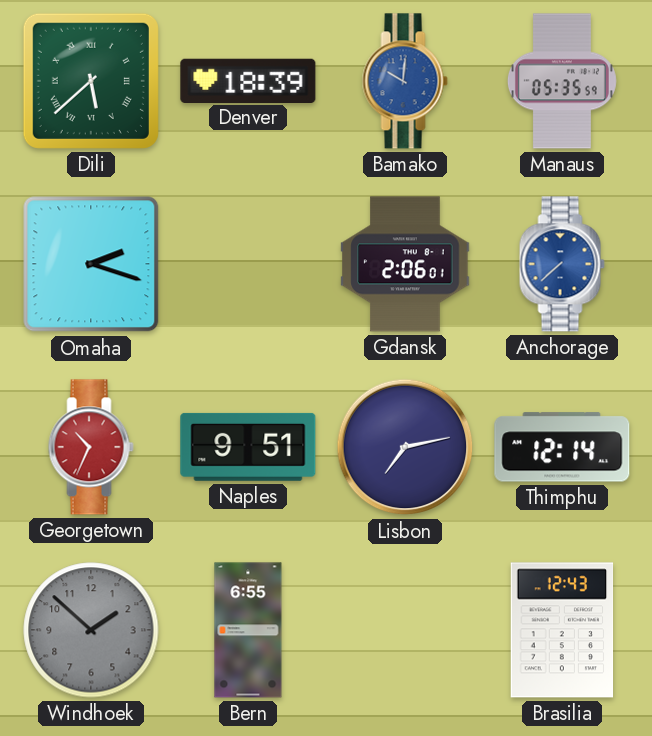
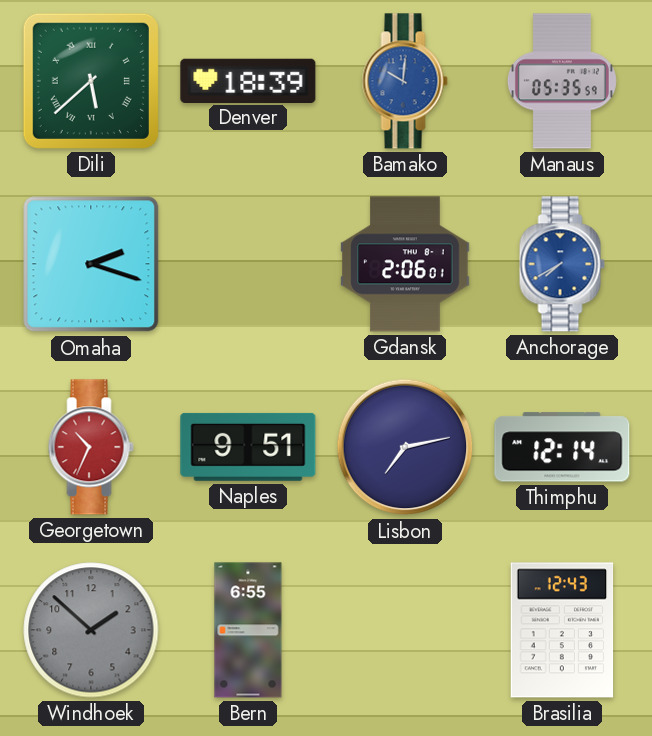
Anchorage: 7:38 -> 7:40 (562, 264)
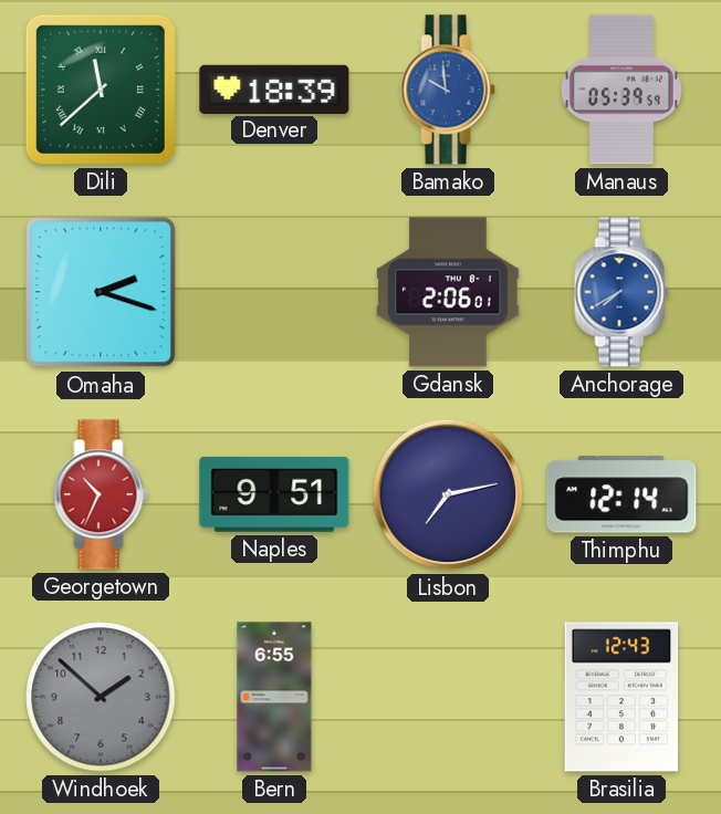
Dili: 5:38 -> 11:38 (101, 90)
Bamako: 10:01 -> 9:59 (448, 90)
Manaus: 05:35 -> 05:39 (621, 90)
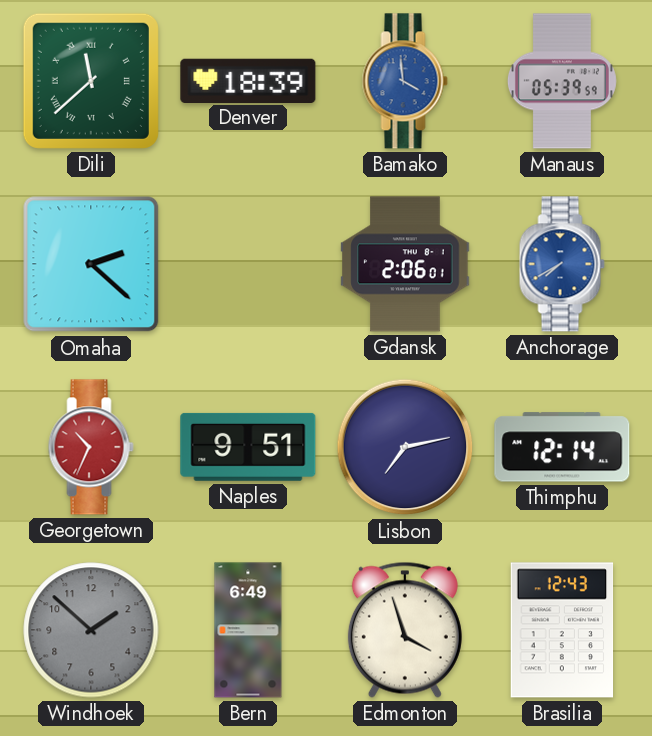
Bamako: 9:59 -> 3:59 (405, 81)
Omaha: 2:18 -> 2:22 (91, 264)
Bern: 6:55 -> 6:49 (248, 630)
Edmonton: none -> 3:57 (405, 630)
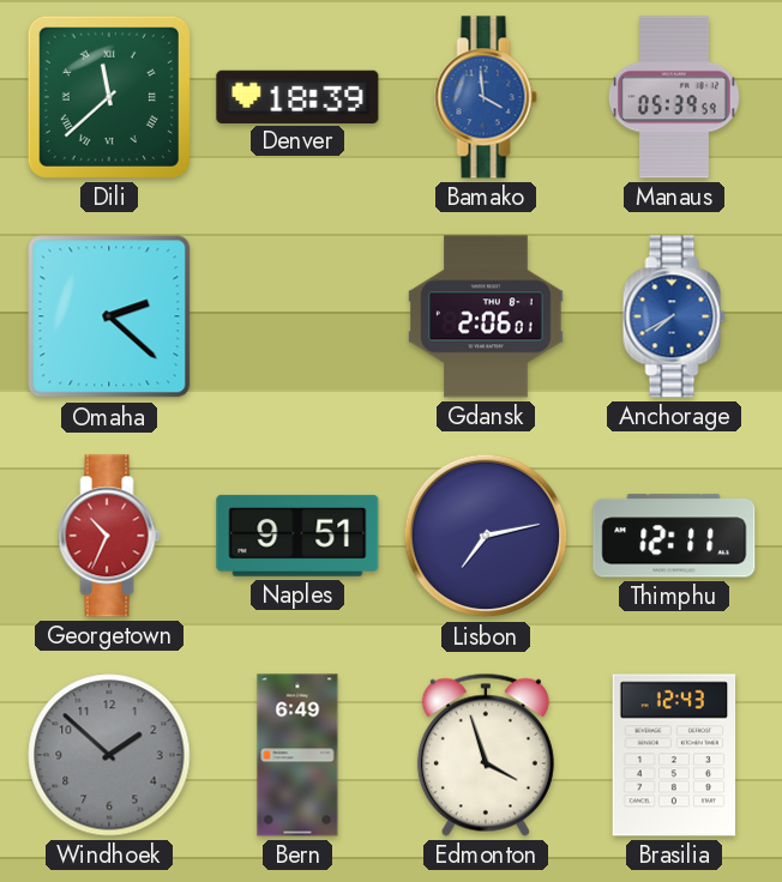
Thimphu: 12:14 -> 12:11 (674, 536)
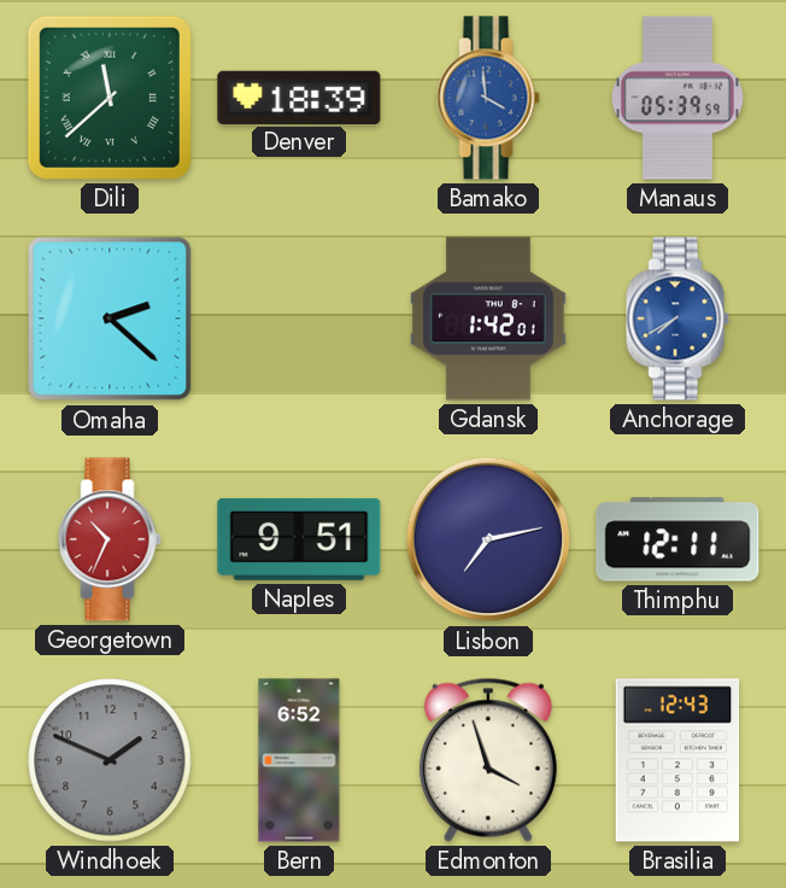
Gdansk: 2:06 -> 1:42 (488, 319)
Windhoek: 1:52 -> 1:49 (110, 760)
Bern: 6:49 -> 6:52 (299, 760)
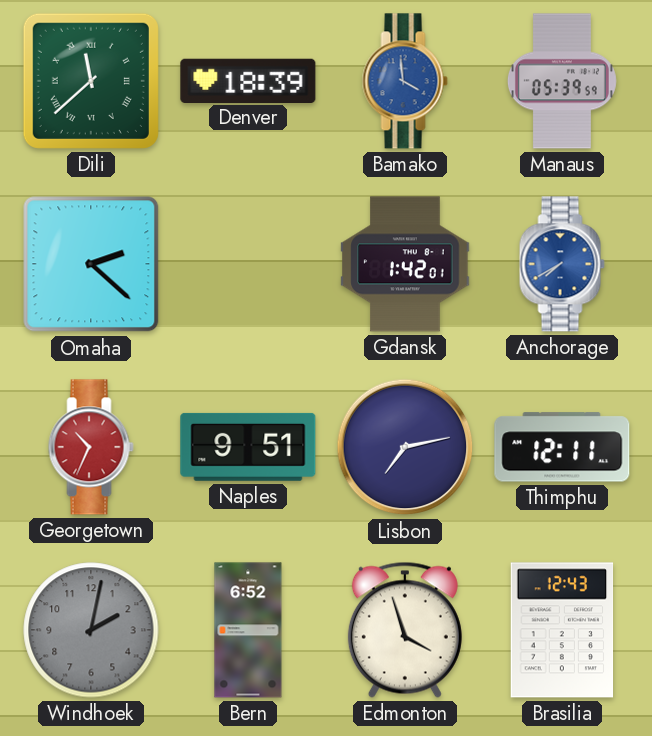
Windhoek: 1:49 -> 2:02 (91, 630)
